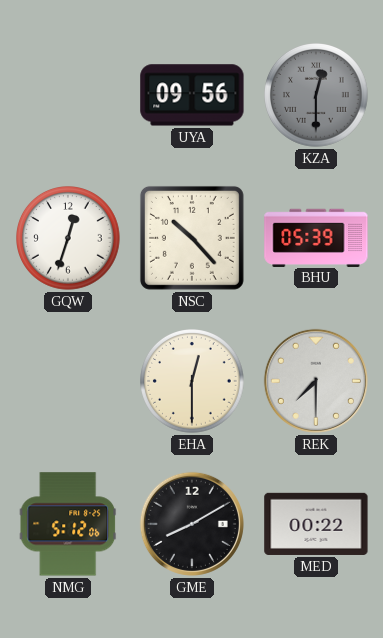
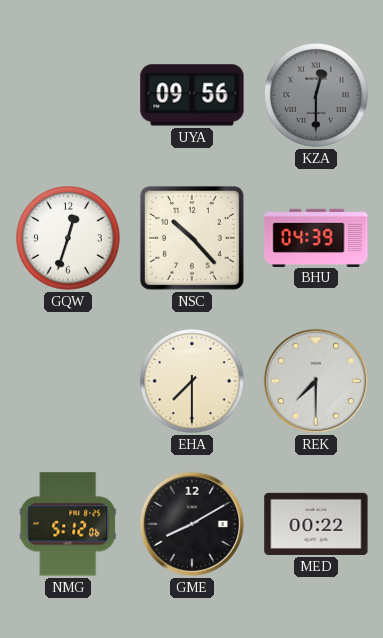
BHU: 05:39 -> 04:39 (316, 237)
EHA: 12:30 -> 7:30 (193, 382)
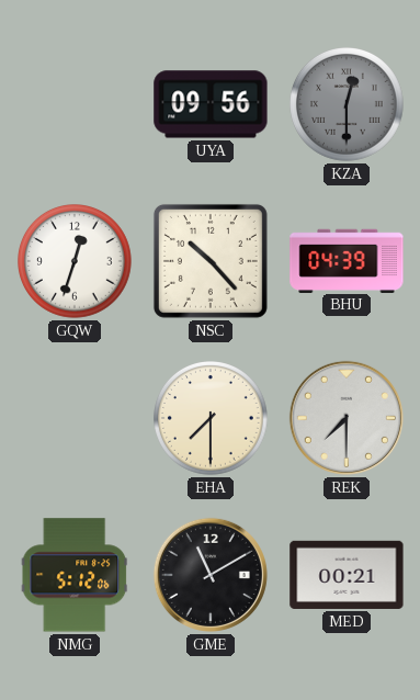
GME: 8:10 -> 11:10 (211, 575)
MED: 00:22 -> 00:21 (347, 575)
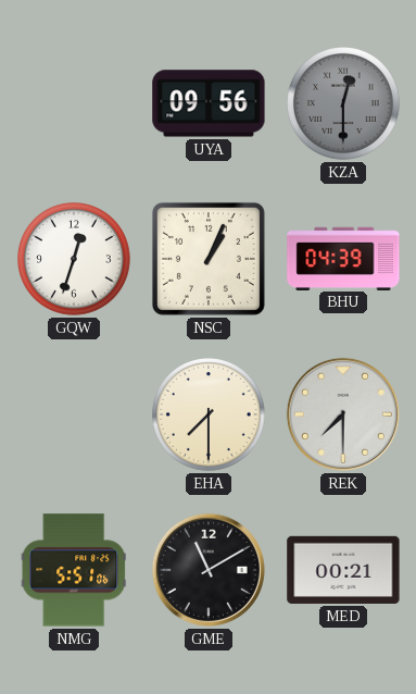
NSC: 10:23 -> 1:04 (209, 259)
NMG: 5:12 -> 5:51 (74, 570)
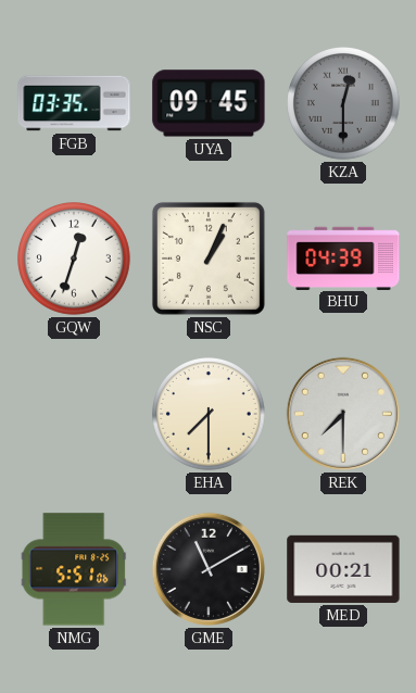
FGB: none -> 03:35 (74, 103)
UYA: 09:56 -> 09:45 (209, 103)
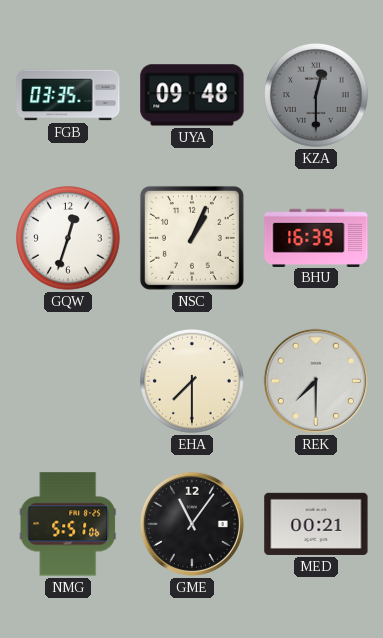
UYA: 09:45 -> 09:48 (192, 95)
BHU: 04:39 -> 16:39 (316, 237)
GME: 11:10 -> 11:06 (192, 524)
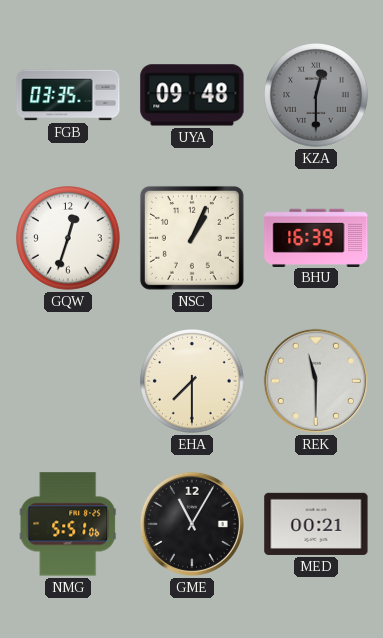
REK: 7:30 -> 11:30 (316, 381)
GME: 11:06 -> 11:05 (192, 524)
